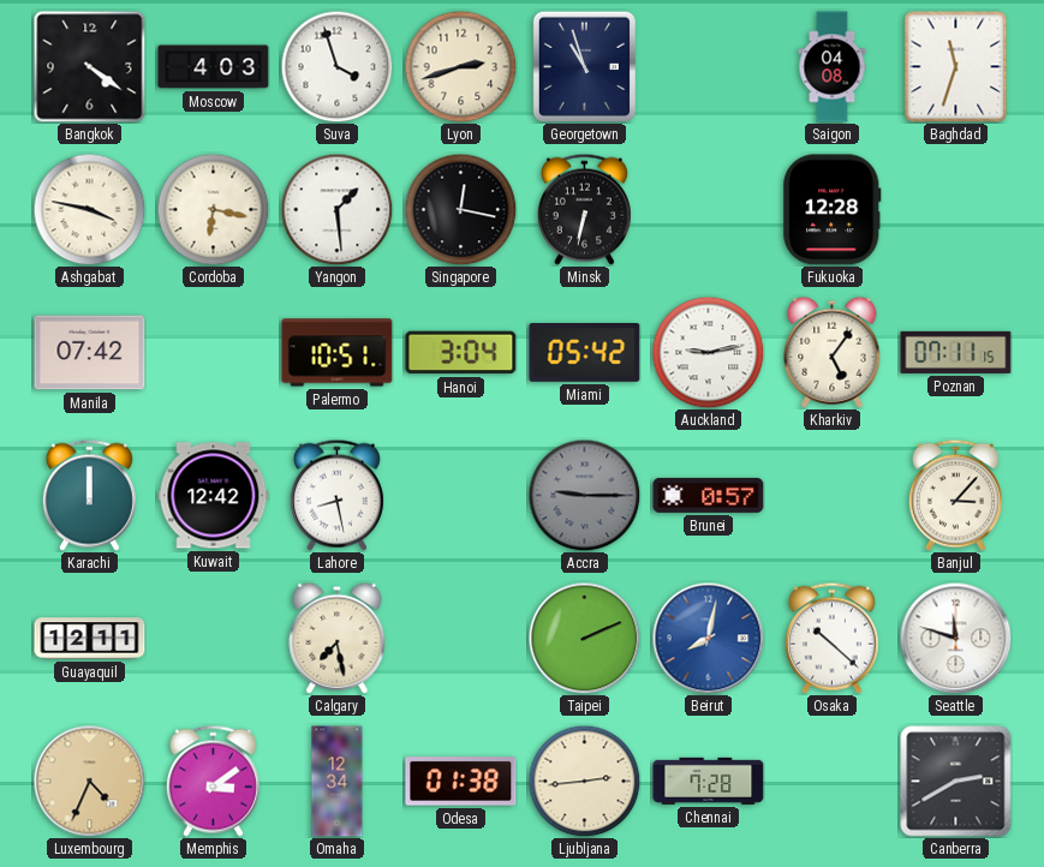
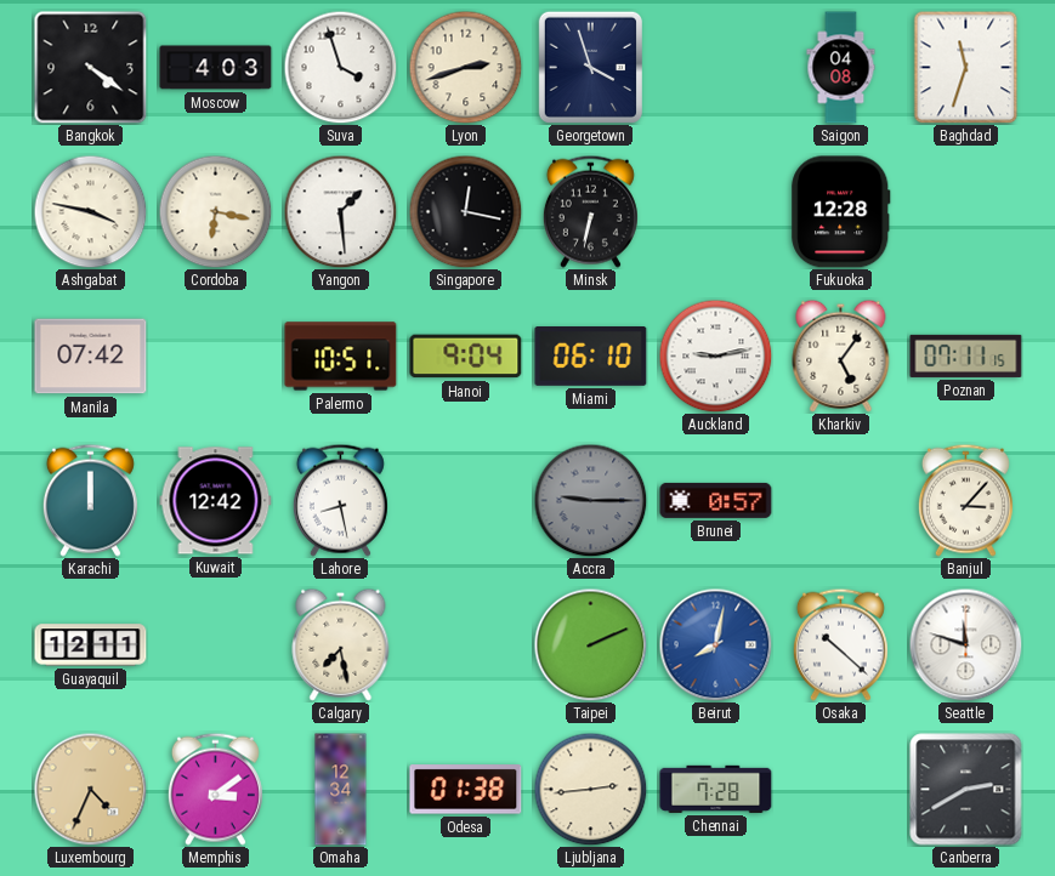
Georgetown: 10:57 -> 3:57 (590, 67)
Hanoi: 3:04 -> 9:04 (466, 357)
Miami: 05:42 -> 06:10 (591, 357)
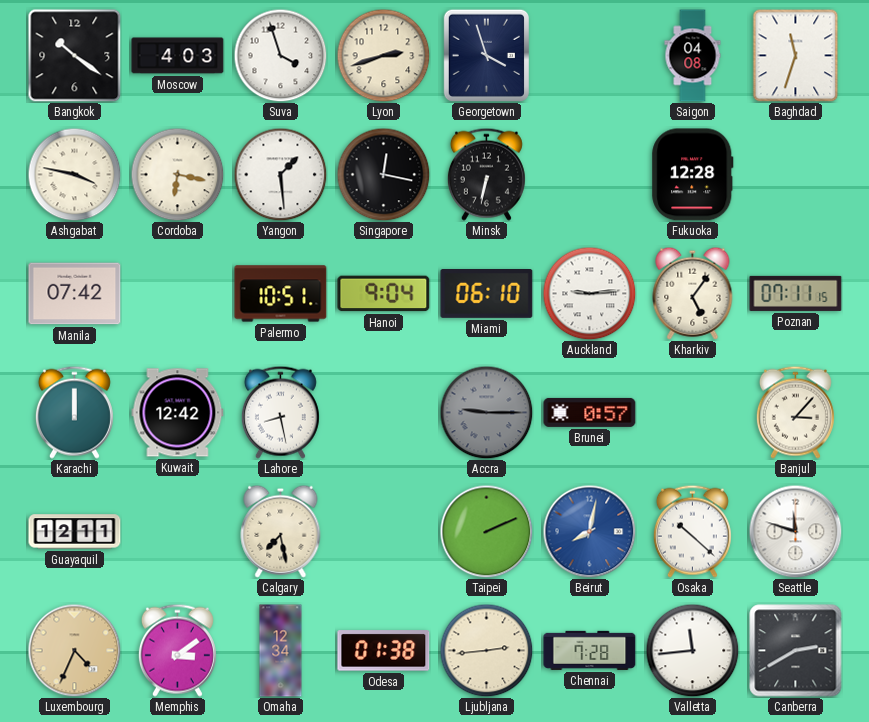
Bangkok: 4:21 -> 10:21 (74, 55)
Auckland: 9:13 -> 9:14 (589, 293)
Valletta: none -> 11:44 (692, 650)
